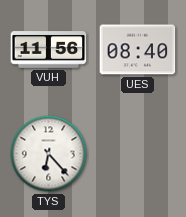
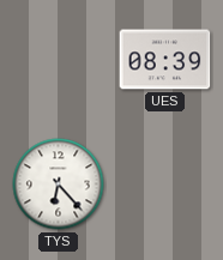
VUH: 11:56 -> none (49, 50)
UES: 08:40 -> 08:39 (165, 60)
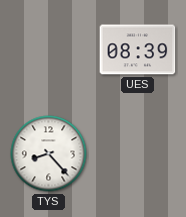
TYS: 6:23 -> 8:23 (49, 154)
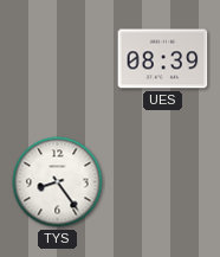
TYS: 8:23 -> 8:24 (58, 182)
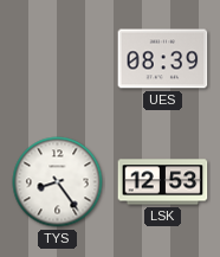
LSK: none -> 12:53 (163, 182)
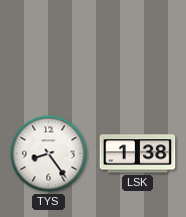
UES: 08:39 -> none (163, 59)
LSK: 12:53 -> 1:38 (138, 154)
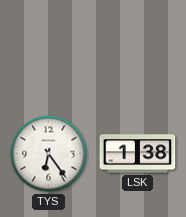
TYS: 8:24 -> 6:24 (49, 154)
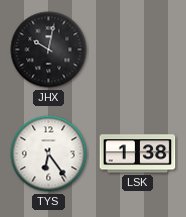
JHX: none -> 10:02 (49, 50)
